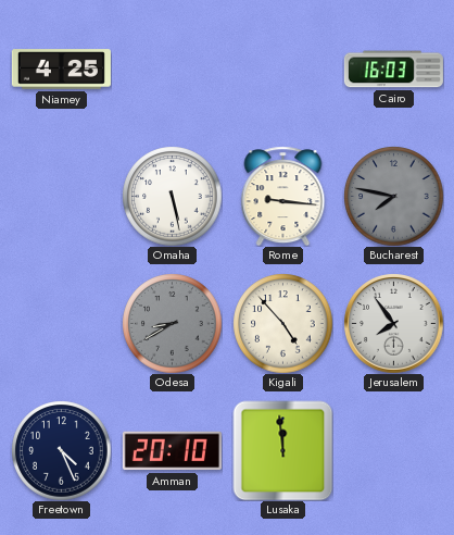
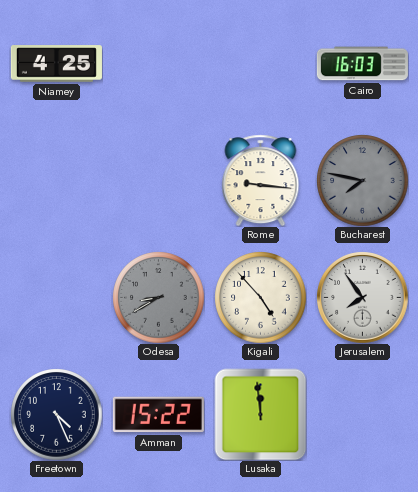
Omaha: 5:28 -> none (172, 196)
Amman: 20:10 -> 15:22 (158, 415)
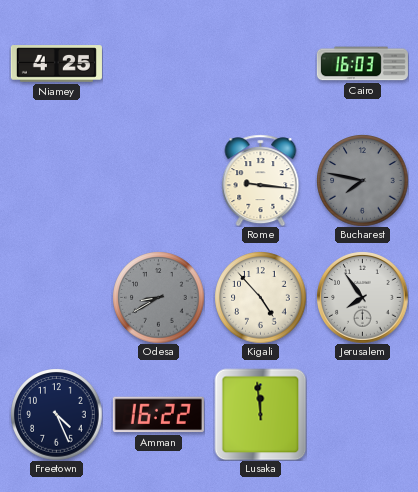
Amman: 15:22 -> 16:22 (158, 415)
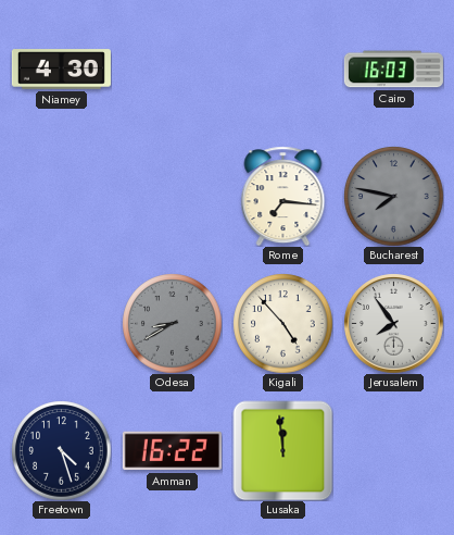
Niamey: 4:25 -> 4:30 (61, 70)
Rome: 9:16 -> 7:16 (283, 196)
Freetown: 4:26 -> 4:27 (61, 450)
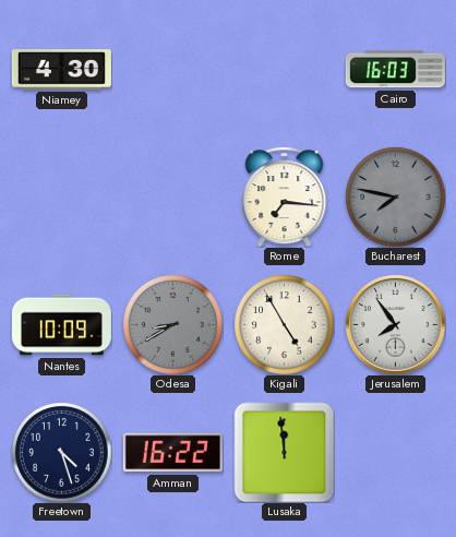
Nantes: none -> 10:09 (61, 325)
Kigali: 4:53 -> 4:55 (284, 324)
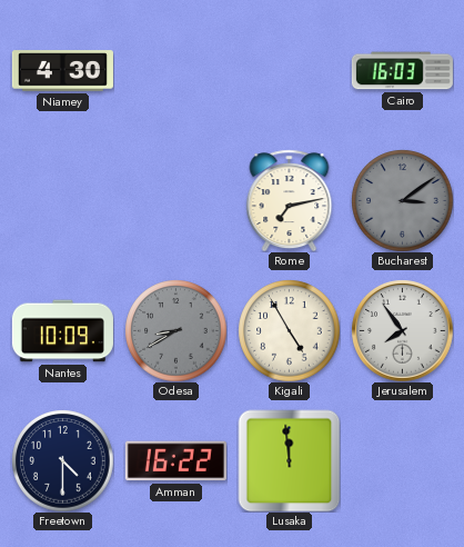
Rome: 7:16 -> 7:13 (290, 200)
Bucharest: 7:47 -> 3:09 (402, 200)
Freetown: 4:27 -> 4:30 (62, 460)
